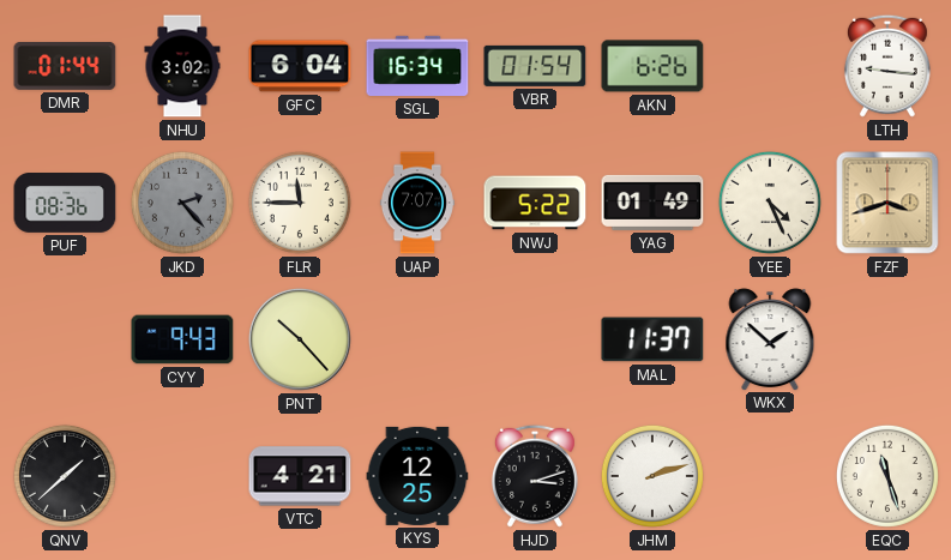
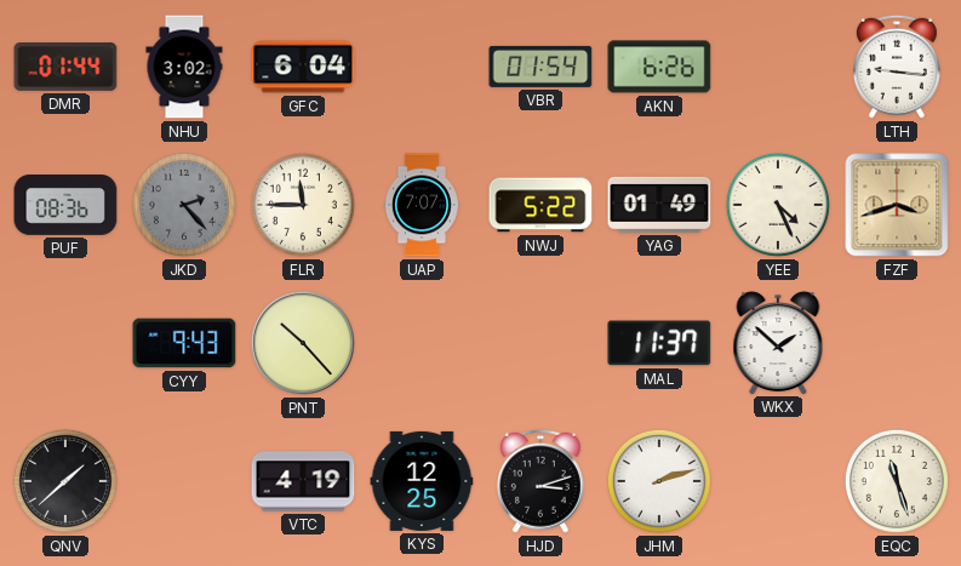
SGL: 16:34 -> none (417, 66)
VTC: 4:21 -> 4:19 (303, 481)
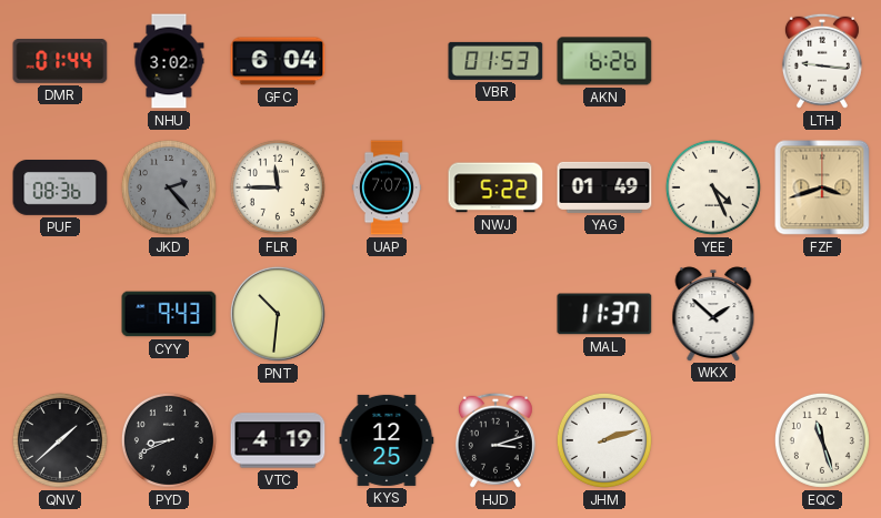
VBR: 01:54 -> 01:53 (495, 61)
PNT: 10:23 -> 10:31 (278, 314)
PYD: none -> 8:41 (169, 440)
